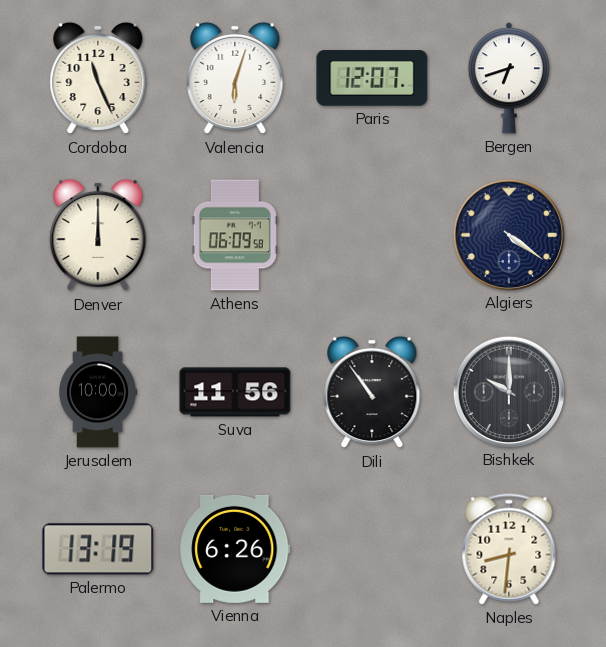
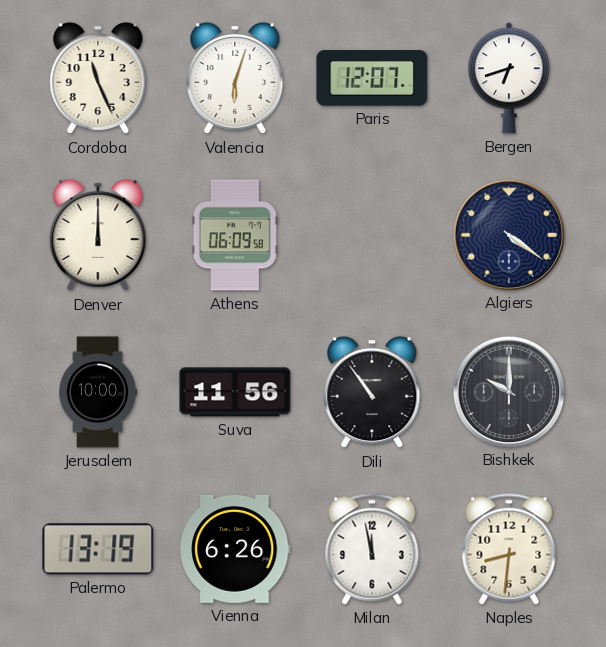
Milan: none -> 11:58 (372, 549)
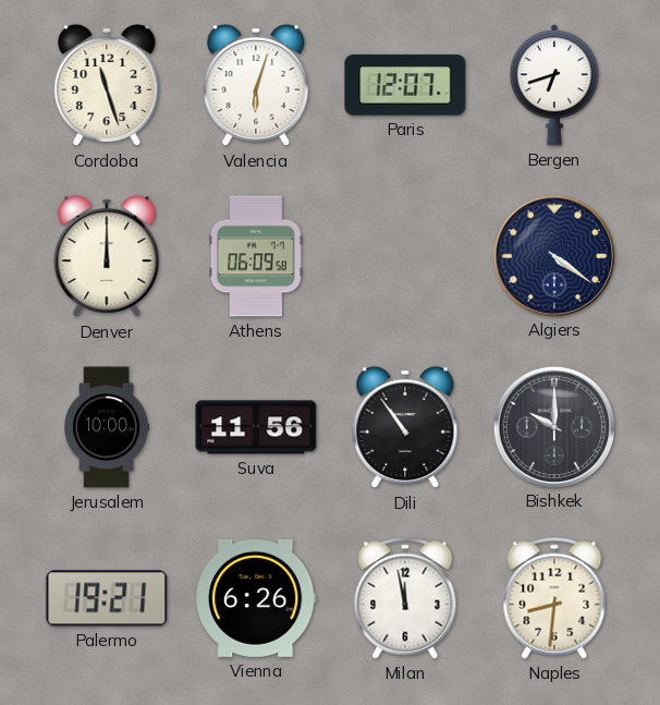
Cordoba: 11:26 -> 11:27 (107, 85)
Palermo: 13:19 -> 19:21 (107, 598)
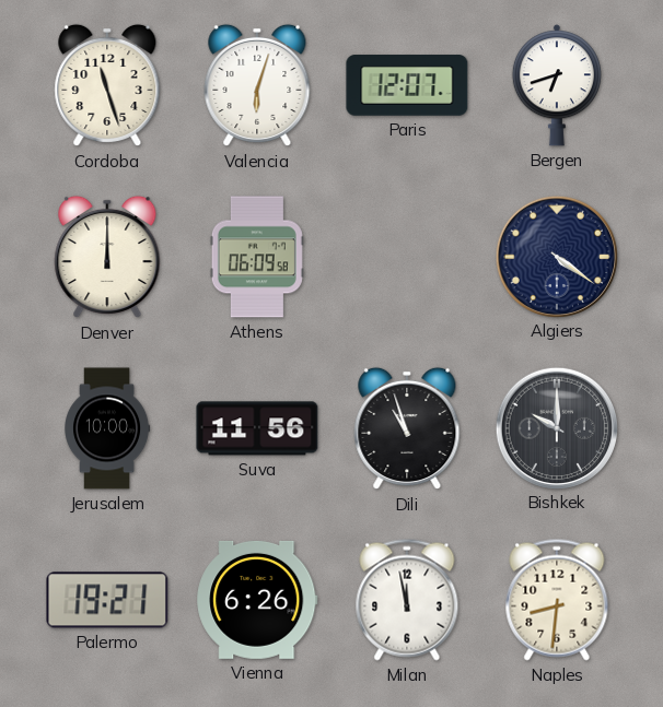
Dili: 10:54 -> 10:57 (407, 428)
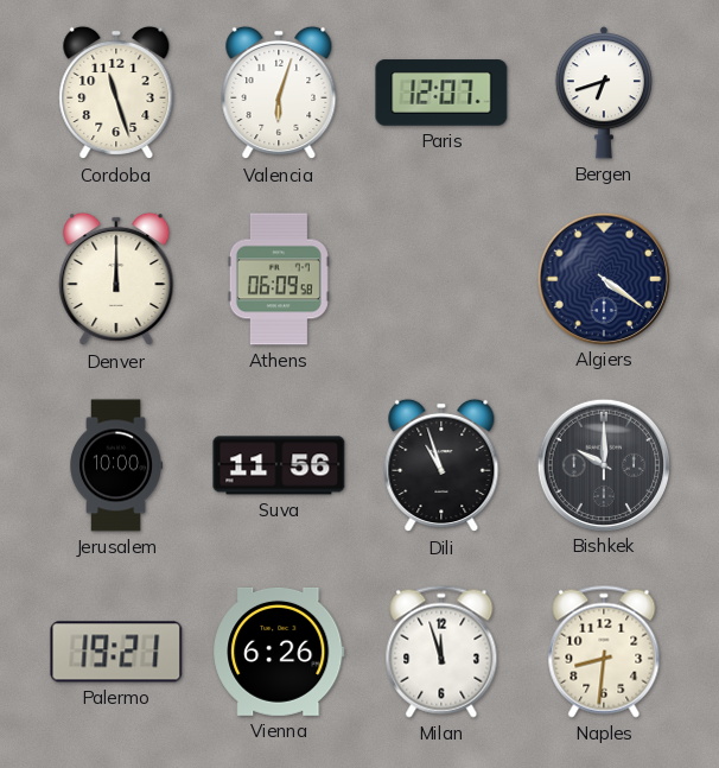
Milan: 11:58 -> 11:57 (441, 652)
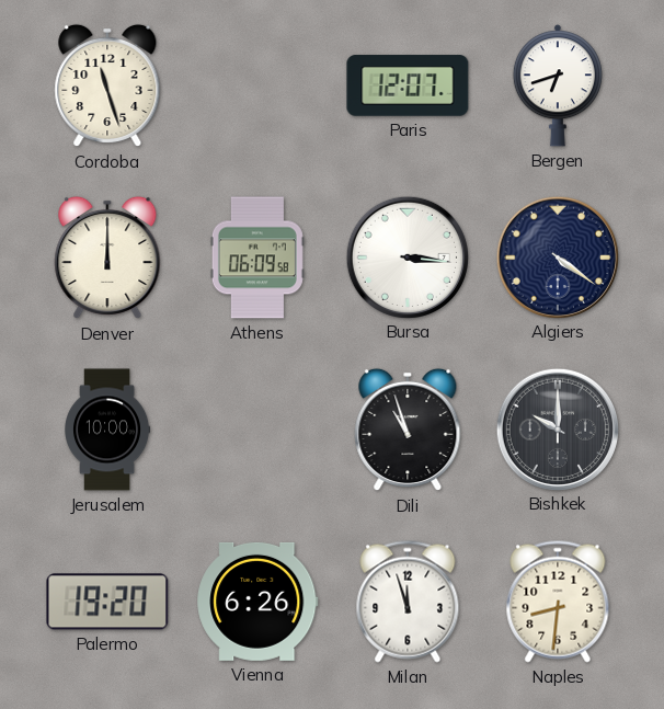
Valencia: 6:03 -> none (279, 93)
Bursa: none -> 3:16 (407, 256)
Suva: 11:56 -> none (279, 465)
Palermo: 19:21 -> 19:20 (107, 602)
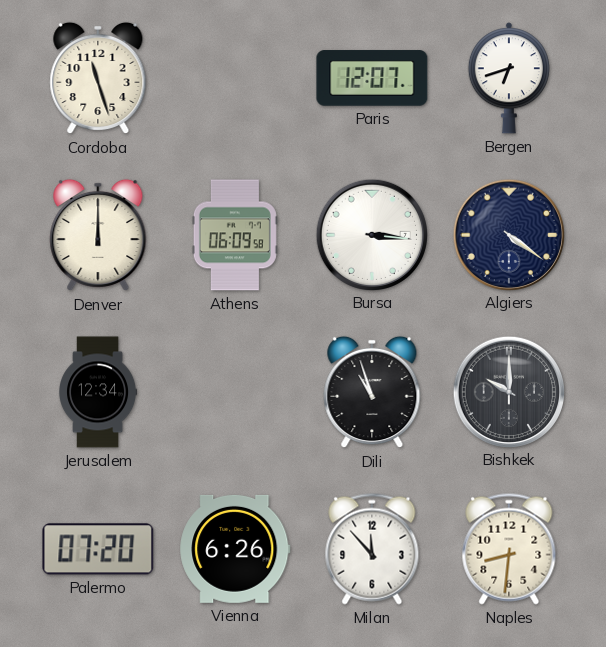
Jerusalem: 10:00 -> 12:34 (99, 392)
Palermo: 19:20 -> 07:20 (98, 549)
Milan: 11:57 -> 11:53 (372, 549)
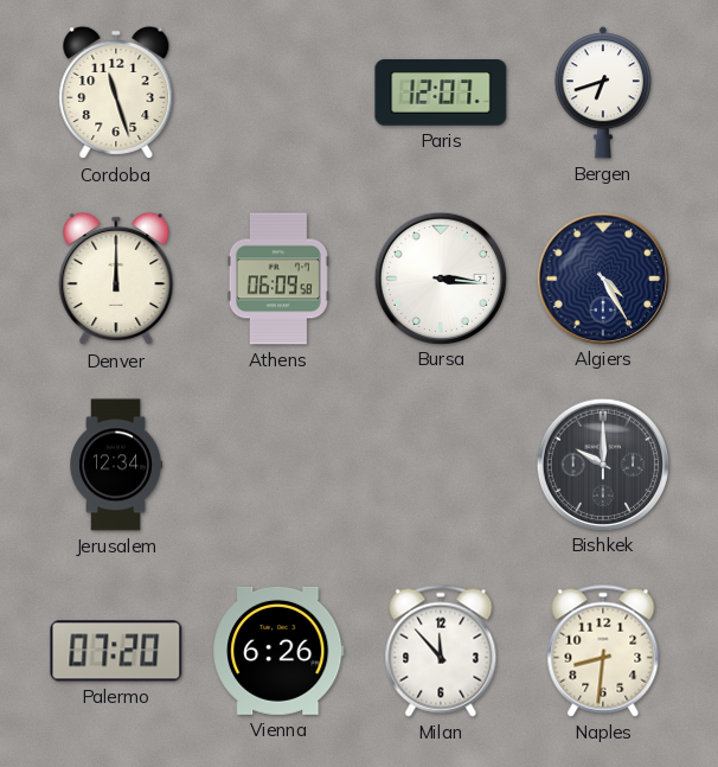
Algiers: 4:21 -> 4:25 (602, 277)
Dili: 10:57 -> none (372, 392)
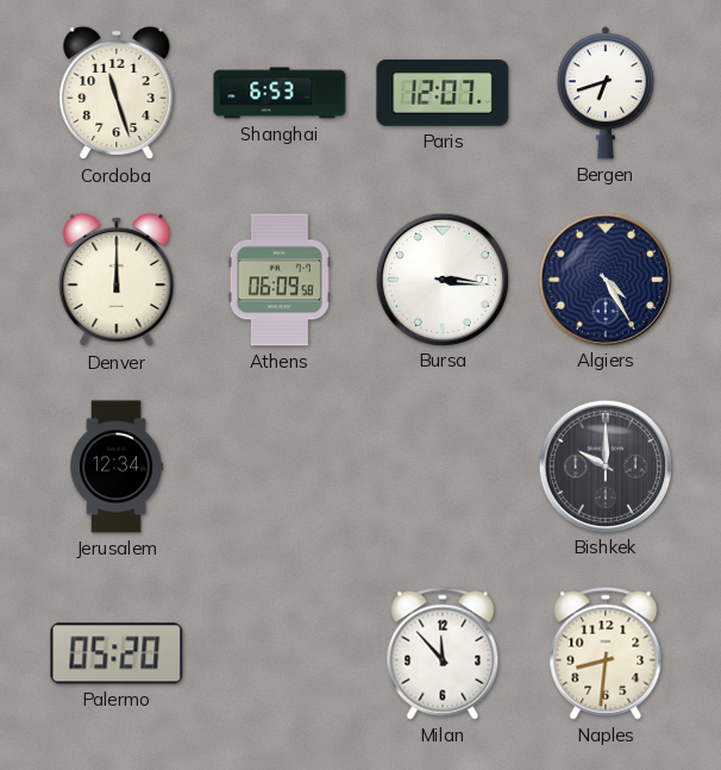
Shanghai: none -> 6:53 (280, 93)
Palermo: 07:20 -> 05:20 (117, 653)
Vienna: 6:26 -> none (278, 651)
